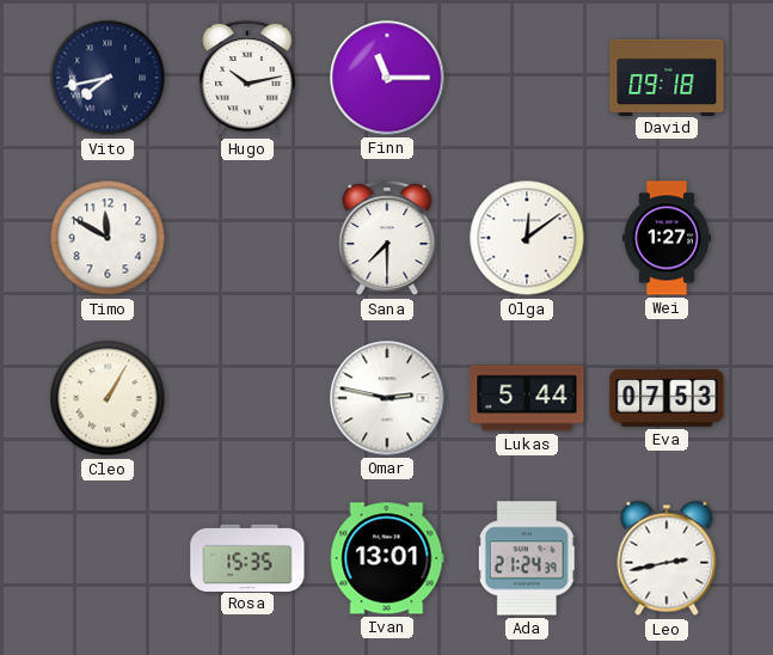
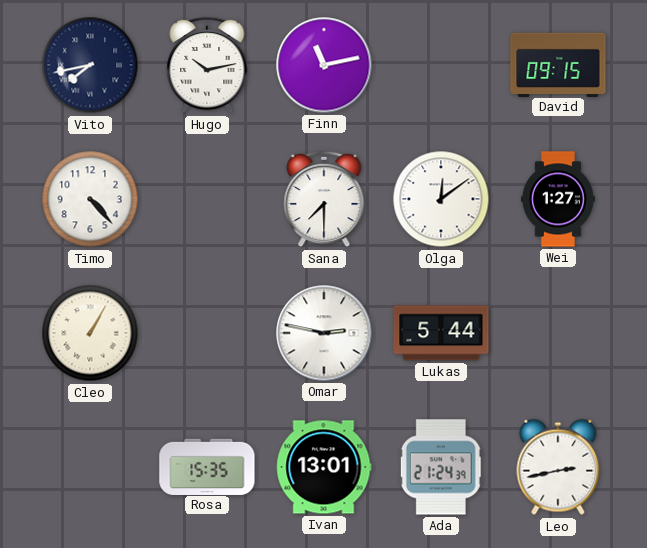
Finn: 11:15 -> 11:13 (324, 65)
David: 09:18 -> 09:15 (558, 64)
Timo: 11:50 -> 4:23 (90, 199)
Eva: 07:53 -> none (667, 398)
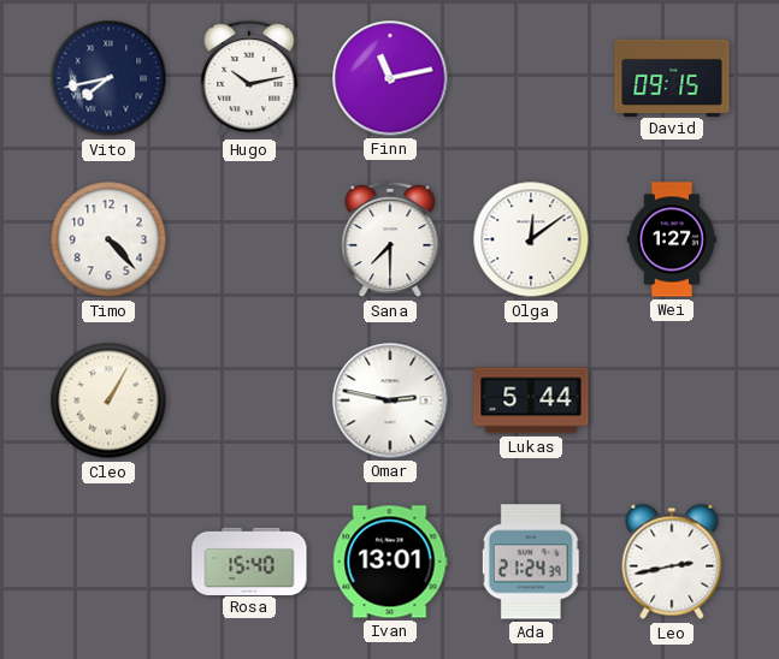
Rosa: 15:35 -> 15:40 (249, 560)
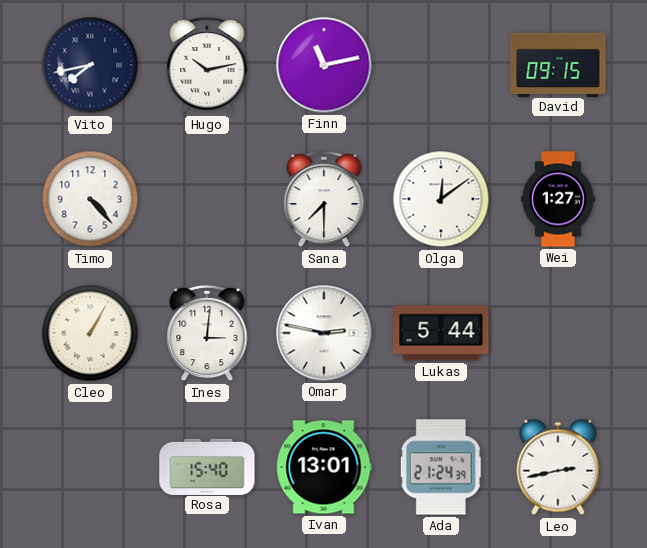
Ines: none -> 3:01 (207, 333)
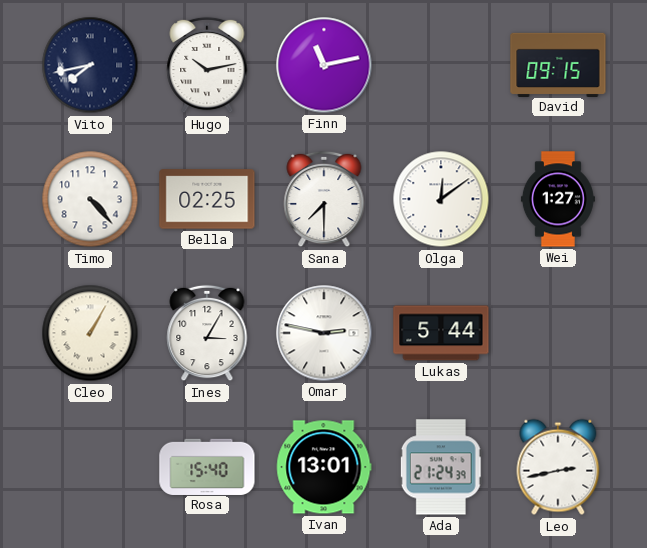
Bella: none -> 02:25 (207, 199)
Ines: 3:01 -> 3:05 (207, 333)
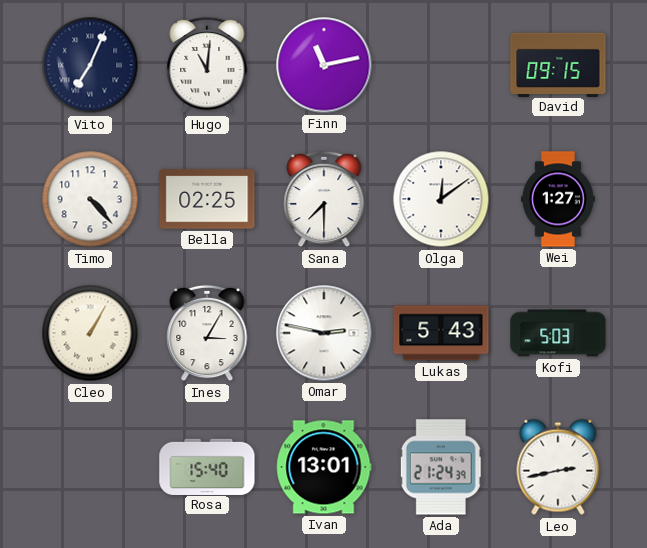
Vito: 7:43 -> 7:04 (90, 65)
Hugo: 10:13 -> 11:01 (207, 65)
Lukas: 5:44 -> 5:43 (441, 333)
Kofi: none -> 5:03 (558, 333)
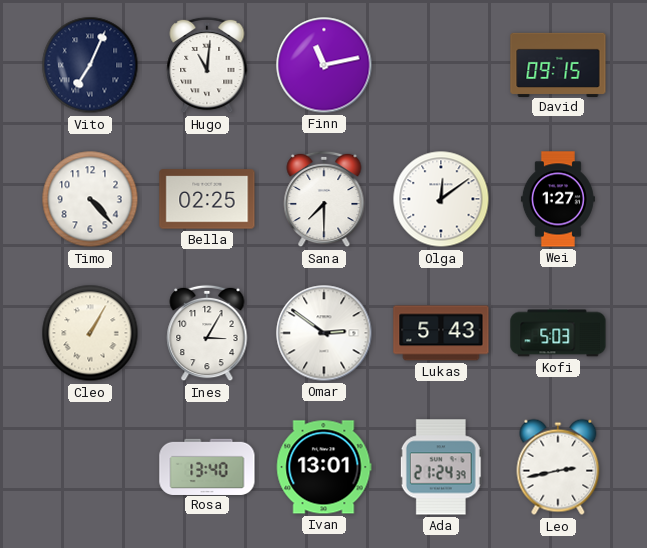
Omar: 2:47 -> 2:51 (324, 333)
Rosa: 15:40 -> 13:40 (207, 466)
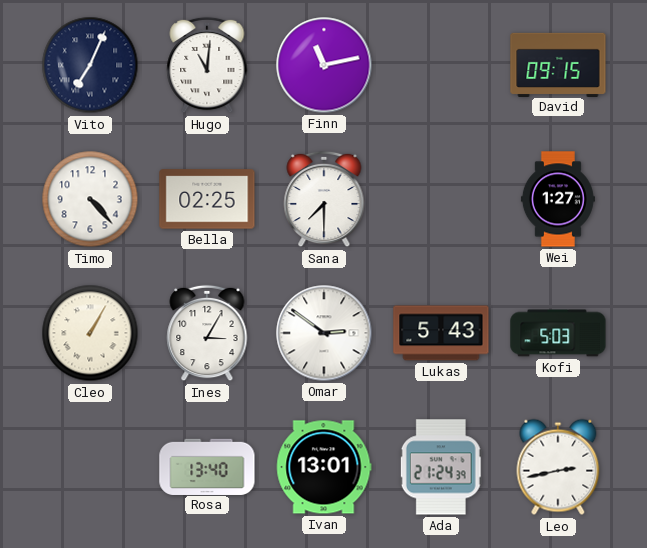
Olga: 12:09 -> none (441, 199)
